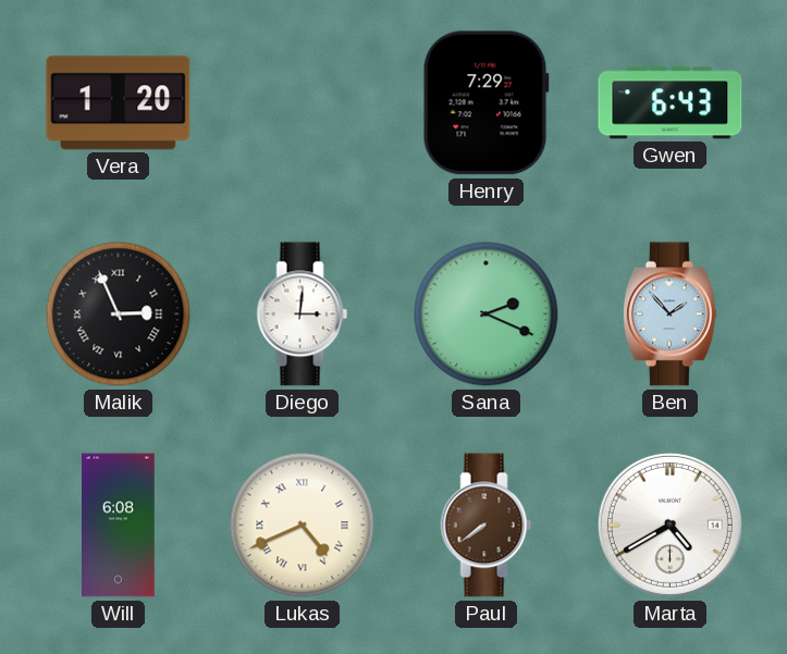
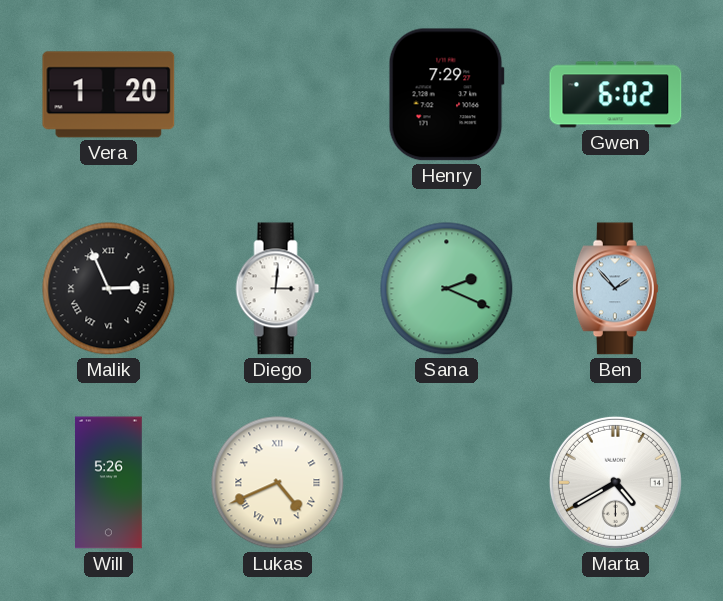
Gwen: 6:43 -> 6:02 (616, 95)
Will: 6:08 -> 5:26 (109, 483)
Paul: 7:39 -> none (487, 526)
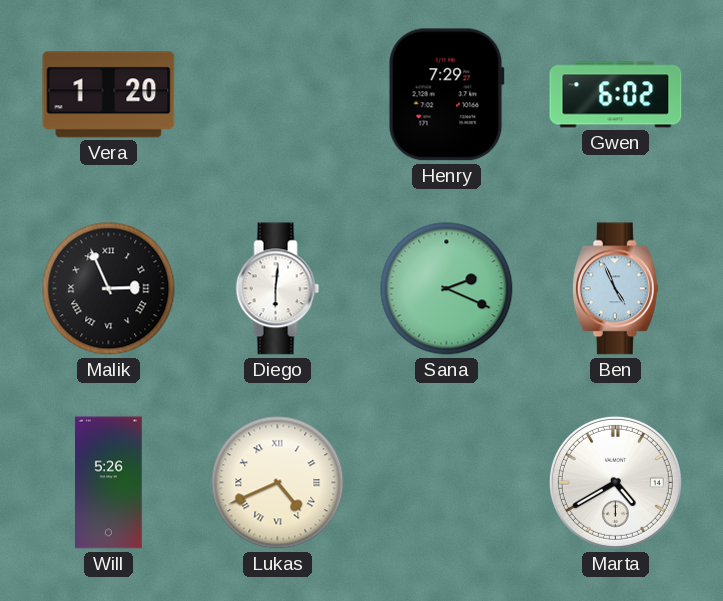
Diego: 3:01 -> 6:01 (278, 289)
Ben: 1:53 -> 4:56 (615, 289)
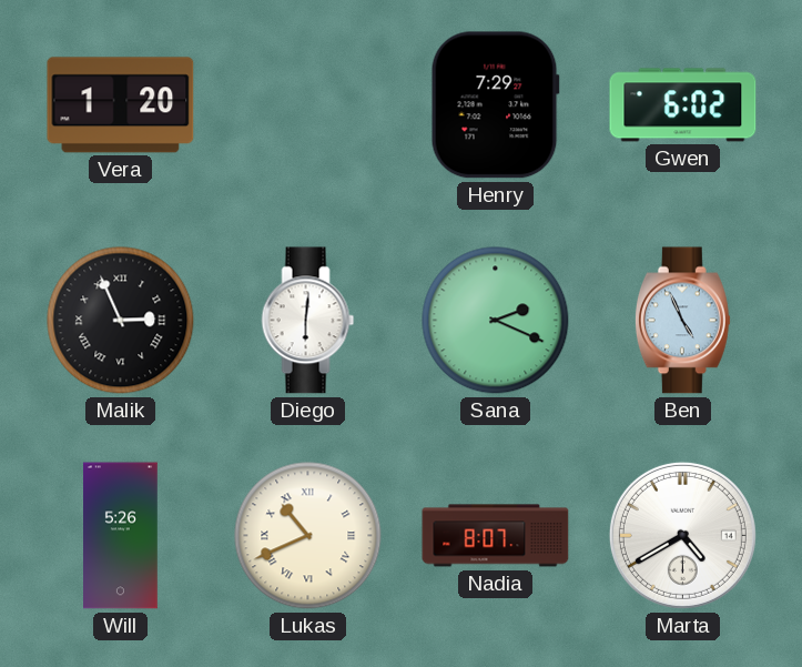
Lukas: 4:41 -> 10:41 (308, 536)
Nadia: none -> 8:07 (496, 536)
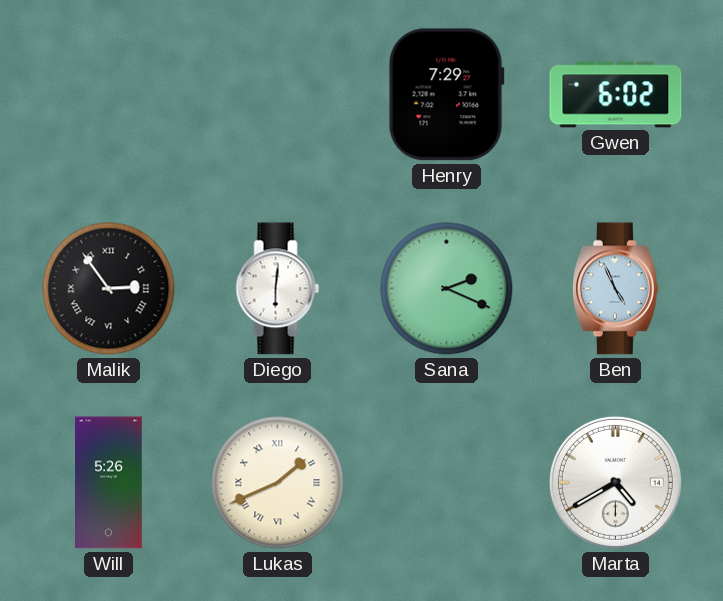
Vera: 1:20 -> none (121, 105)
Malik: 2:56 -> 2:54 (109, 289)
Lukas: 10:41 -> 1:41 (278, 483)
Nadia: 8:07 -> none (496, 536)
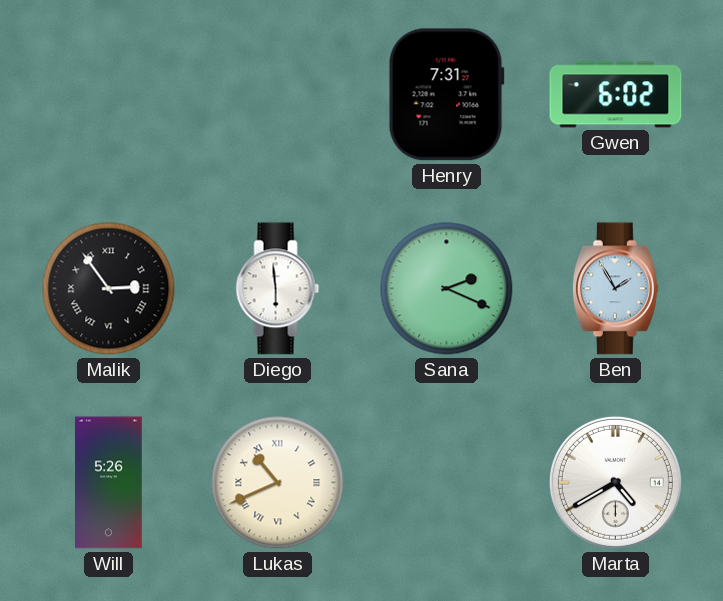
Henry: 7:29 -> 7:31 (446, 95)
Diego: 6:01 -> 5:59 (278, 289)
Ben: 4:56 -> 1:55 (615, 289)
Lukas: 1:41 -> 10:41 (278, 483)
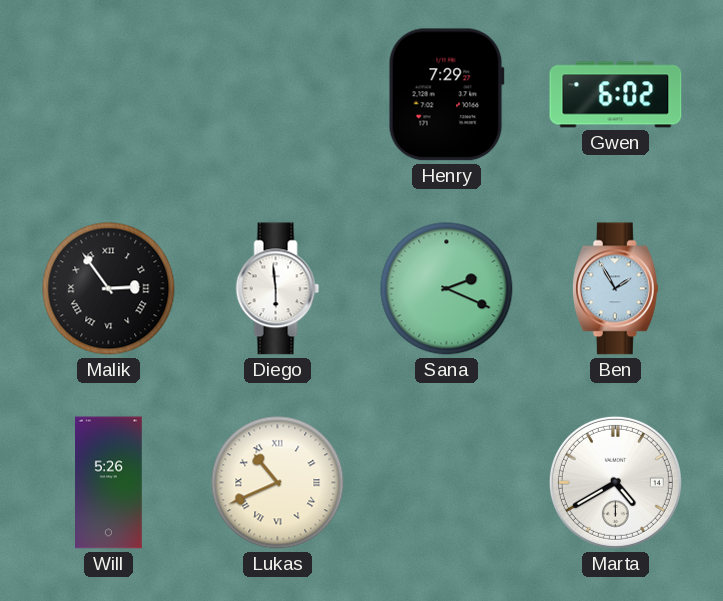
Henry: 7:31 -> 7:29 (446, 95)
